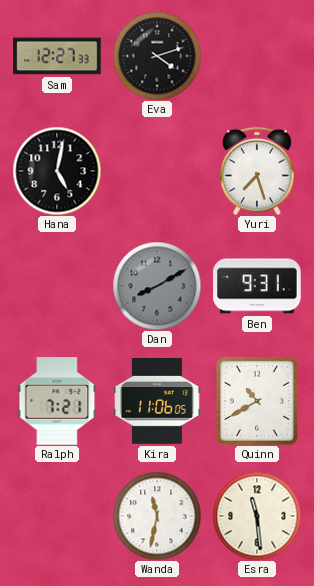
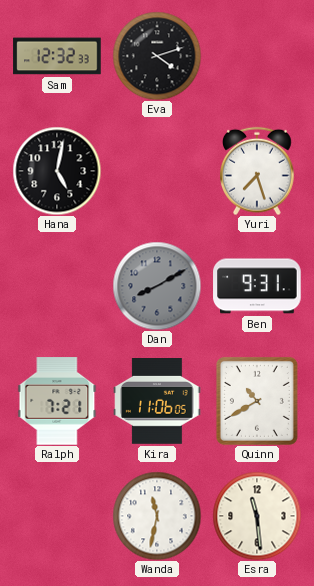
Sam: 12:27 -> 12:32 (57, 56)
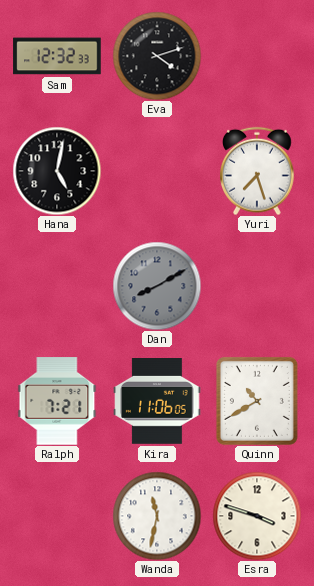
Ben: 9:31 -> none (257, 286)
Esra: 11:29 -> 3:48 (257, 516)
